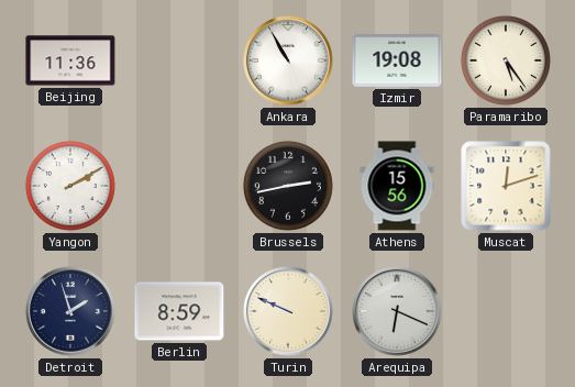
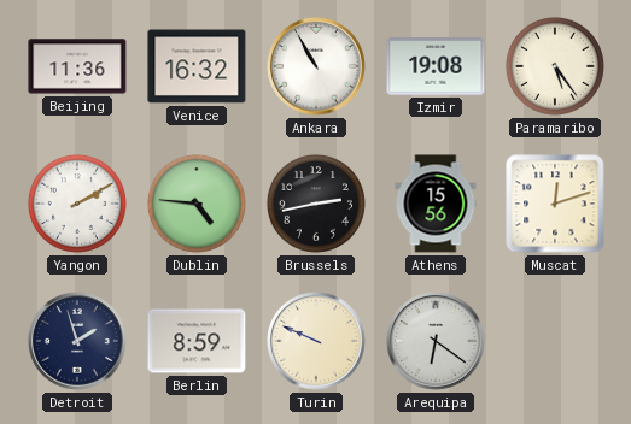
Venice: none -> 16:32 (197, 66)
Dublin: none -> 4:46 (197, 204)
Arequipa: 6:19 -> 6:21 (436, 341)
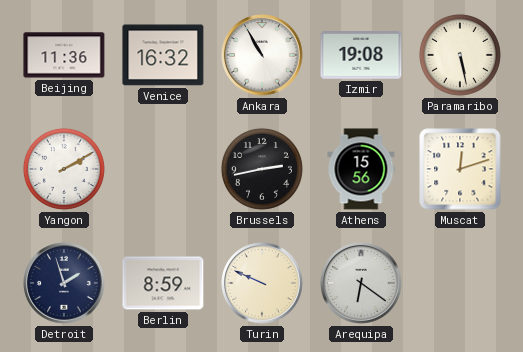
Paramaribo: 5:24 -> 5:28 (460, 55)
Dublin: 4:46 -> none (197, 204)
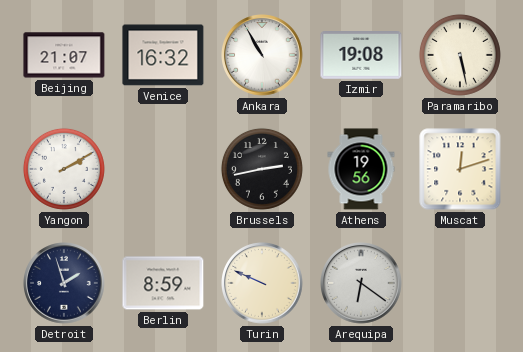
Beijing: 11:36 -> 21:07 (64, 55)
Athens: 15:56 -> 19:56 (361, 169)
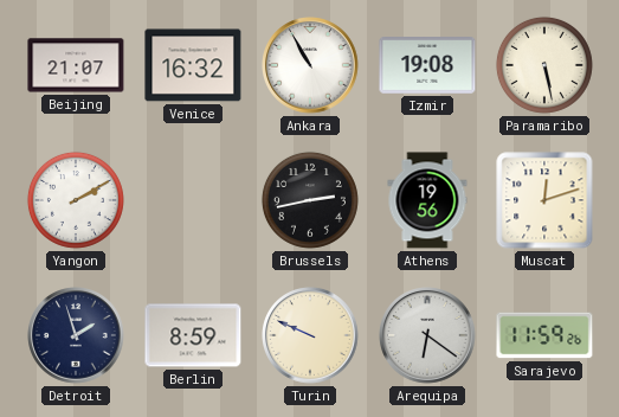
Sarajevo: none -> 11:59 (544, 335)
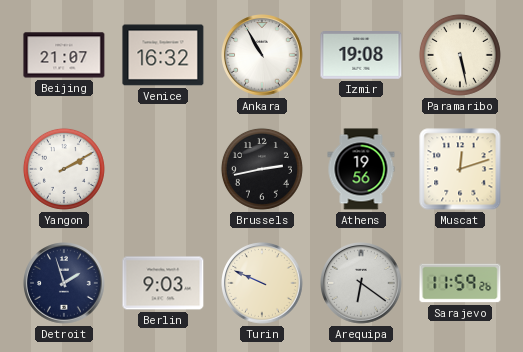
Berlin: 8:59 -> 9:03 (163, 283)
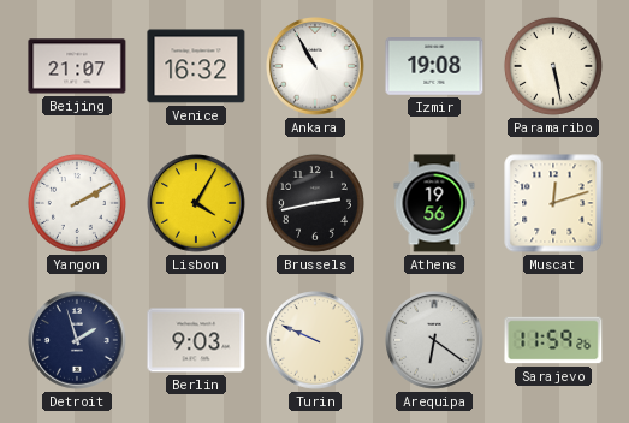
Lisbon: none -> 4:05 (196, 203)
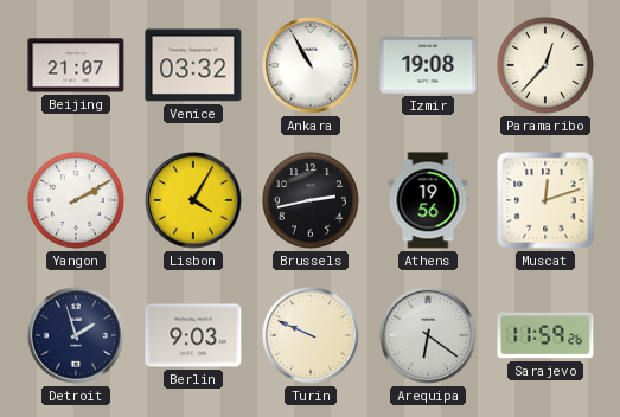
Venice: 16:32 -> 03:32 (193, 65)
Paramaribo: 5:28 -> 12:37 (545, 65)
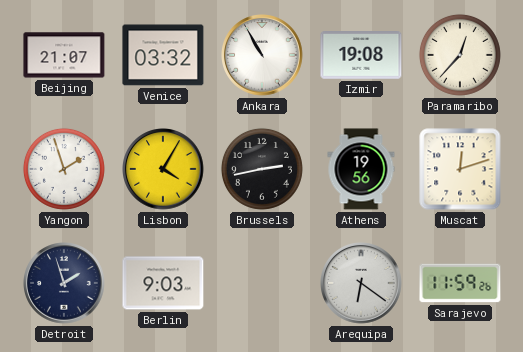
Yangon: 2:10 -> 1:57 (64, 169)
Turin: 9:49 -> none (311, 335)
